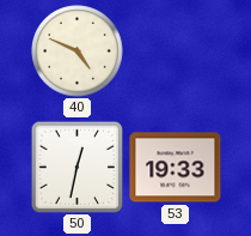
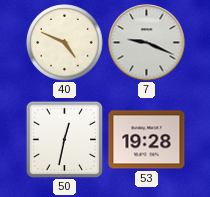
7: none -> 9:19 (147, 43)
53: 19:33 -> 19:28 (147, 140)
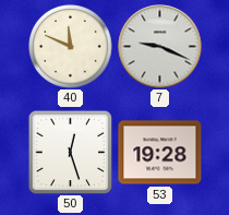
40: 4:49 -> 11:49 (71, 47)
50: 12:32 -> 12:27 (70, 152)
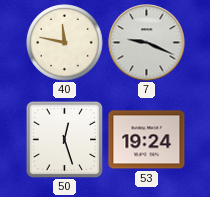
40: 11:49 -> 11:47 (65, 43)
53: 19:28 -> 19:24 (147, 140)
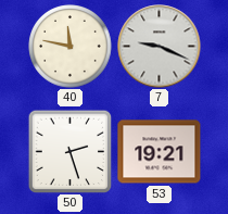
50: 12:27 -> 2:27 (69, 151)
53: 19:24 -> 19:21 (160, 152)
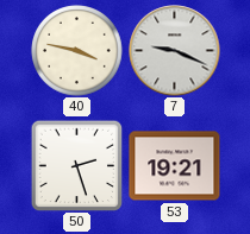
40: 11:47 -> 3:47 (77, 51)
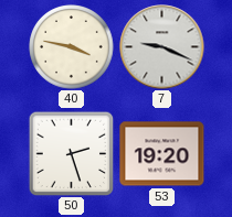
53: 19:21 -> 19:20 (162, 154)
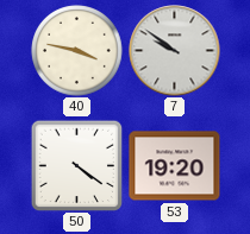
7: 9:19 -> 9:51 (175, 51)
50: 2:27 -> 4:21 (76, 165)
